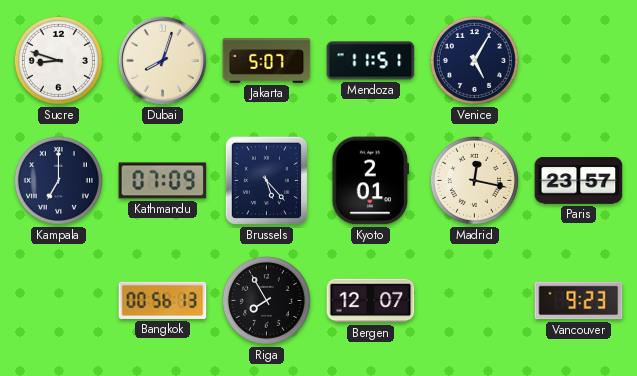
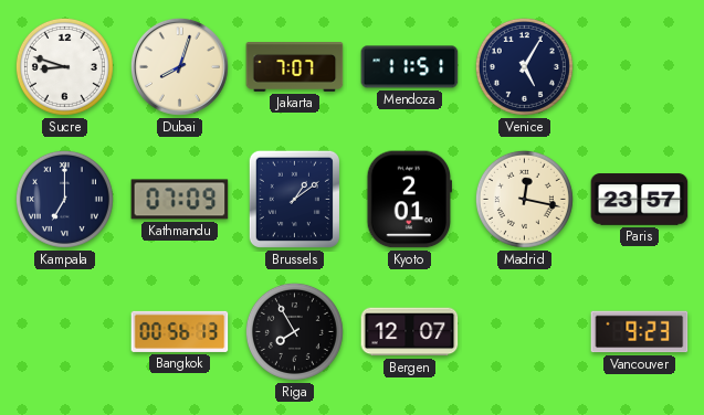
Jakarta: 5:07 -> 7:07 (295, 67)
Brussels: 5:23 -> 1:09 (294, 199)
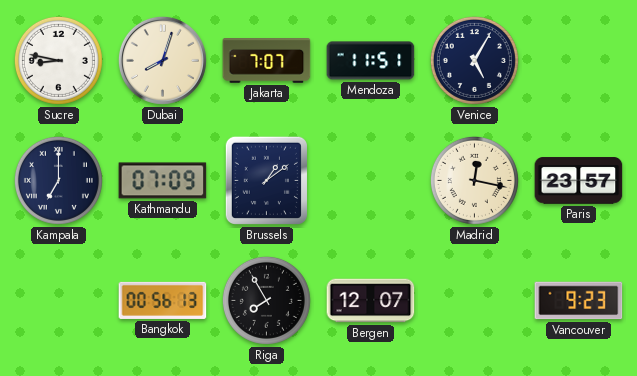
Sucre: 8:48 -> 8:47 (58, 60)
Kyoto: 2:01 -> none (409, 200)
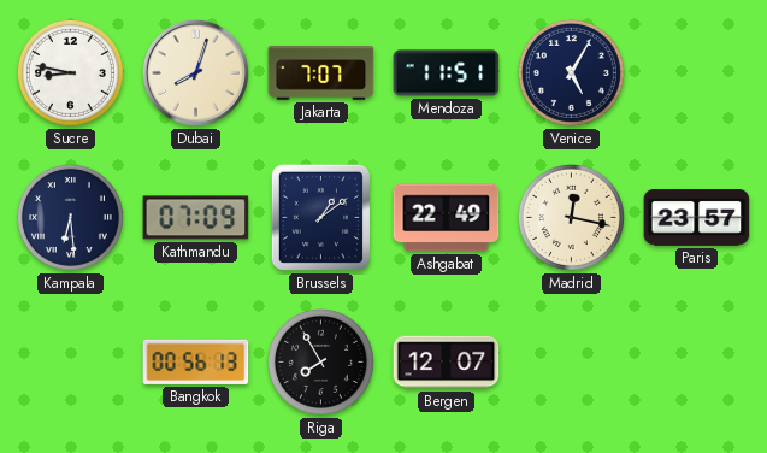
Kampala: 7:00 -> 6:29 (70, 217)
Ashgabat: none -> 22:49 (447, 218)
Vancouver: 9:23 -> none (579, 301)
